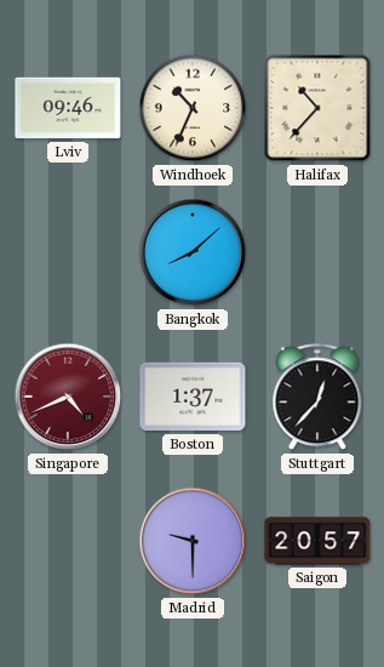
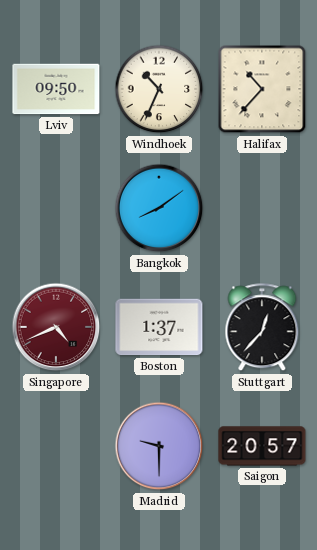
Lviv: 09:46 -> 09:50 (56, 89)
Bangkok: 8:08 -> 8:09 (159, 208)
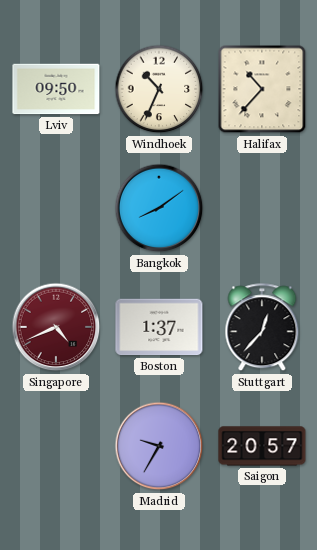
Madrid: 9:30 -> 9:35 (159, 446)
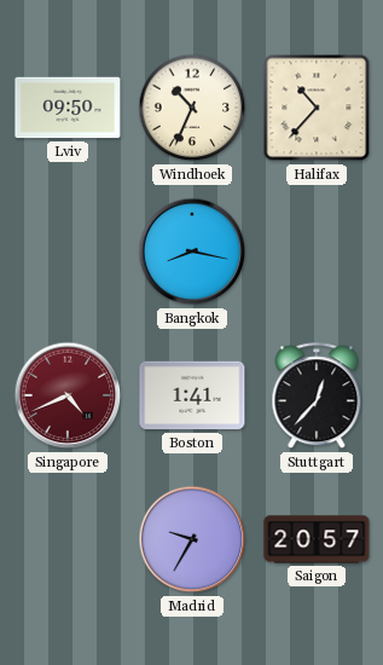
Bangkok: 8:09 -> 8:17 (192, 251)
Boston: 1:37 -> 1:41 (192, 395)
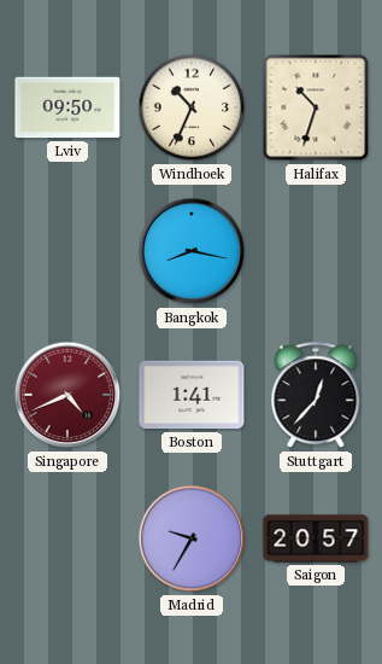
Halifax: 10:37 -> 10:33 (316, 107)
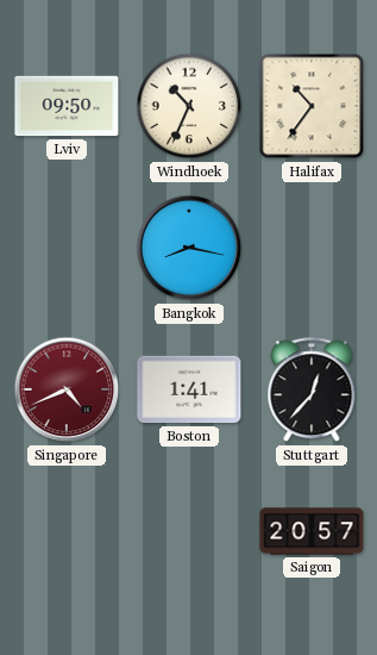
Halifax: 10:33 -> 10:36 (312, 106)
Madrid: 9:35 -> none (192, 538)
